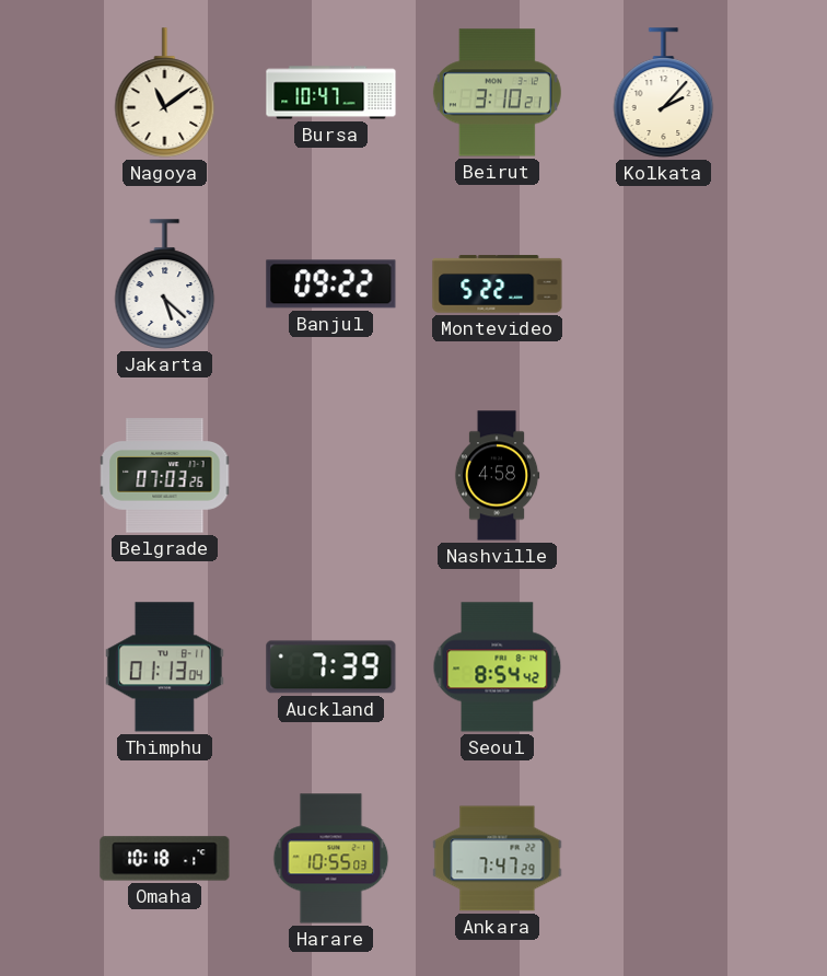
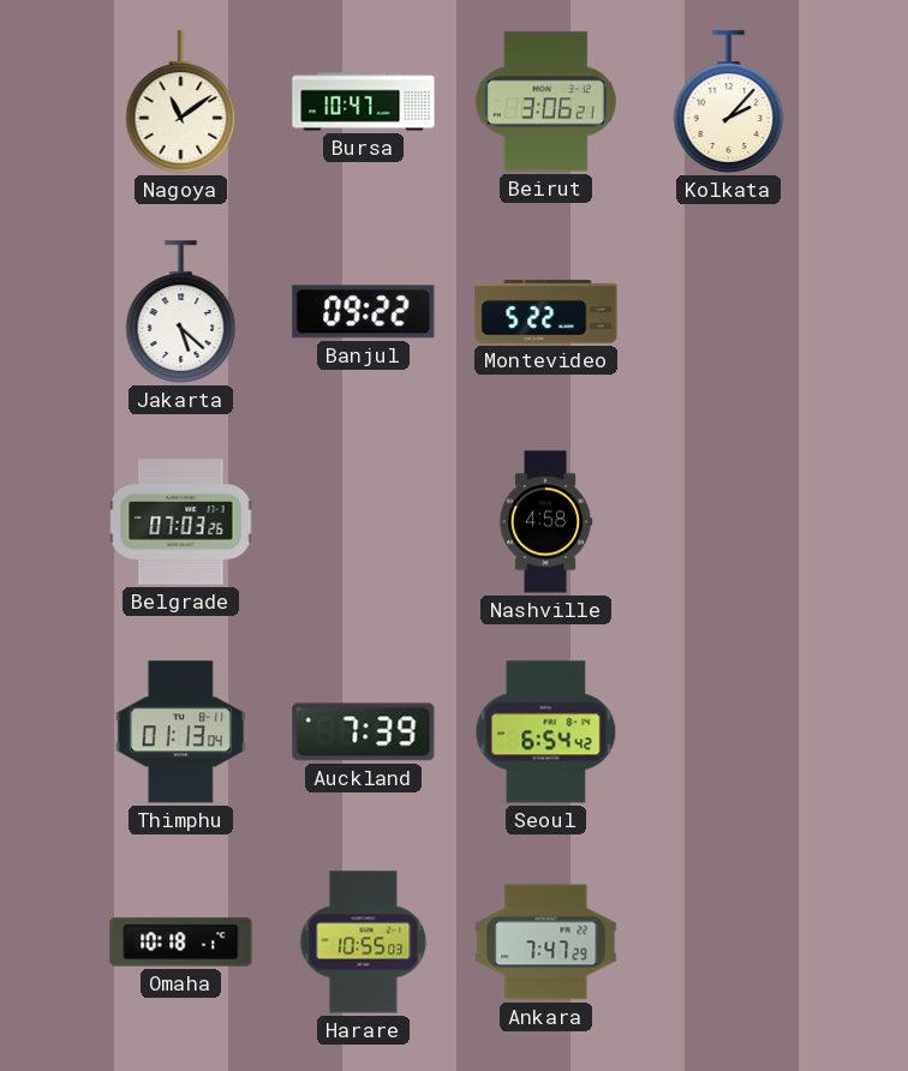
Beirut: 3:10 -> 3:06 (545, 102)
Seoul: 8:54 -> 6:54 (546, 732)
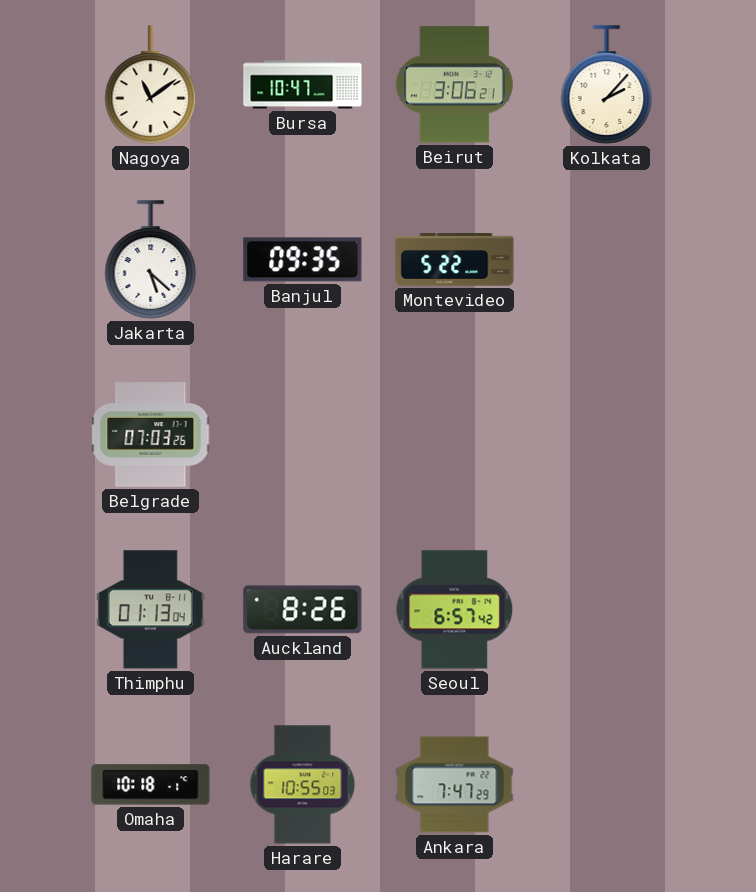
Banjul: 09:22 -> 09:35 (303, 260)
Nashville: 4:58 -> none (545, 522)
Auckland: 7:39 -> 8:26 (303, 610)
Seoul: 6:54 -> 6:57 (455, 610)
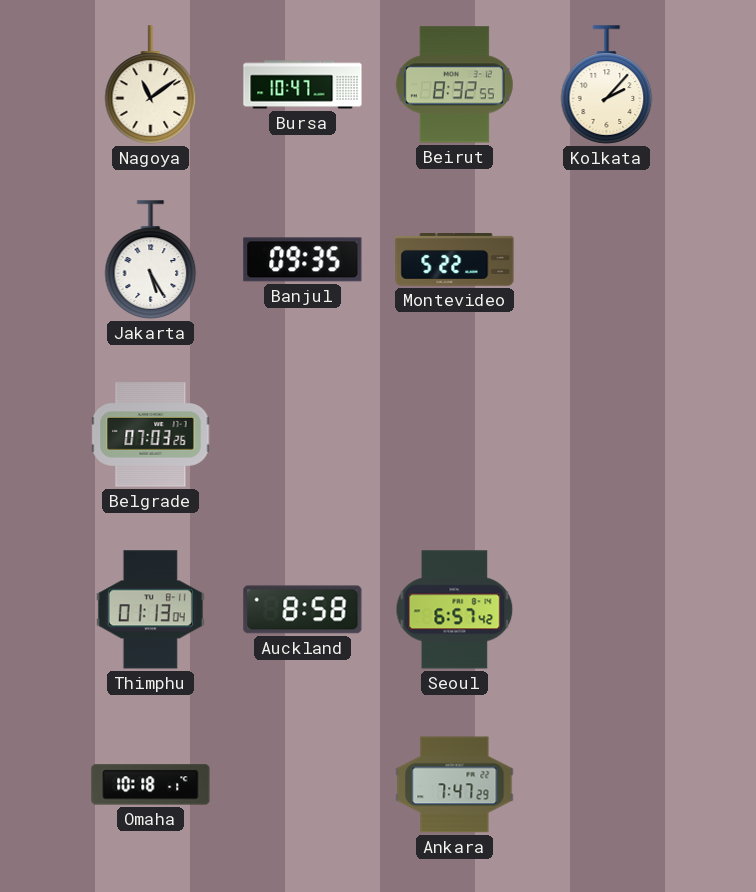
Beirut: 3:06 -> 8:32 (454, 85)
Jakarta: 5:22 -> 5:25 (151, 260)
Auckland: 8:26 -> 8:58 (303, 610)
Harare: 10:55 -> none (303, 785)
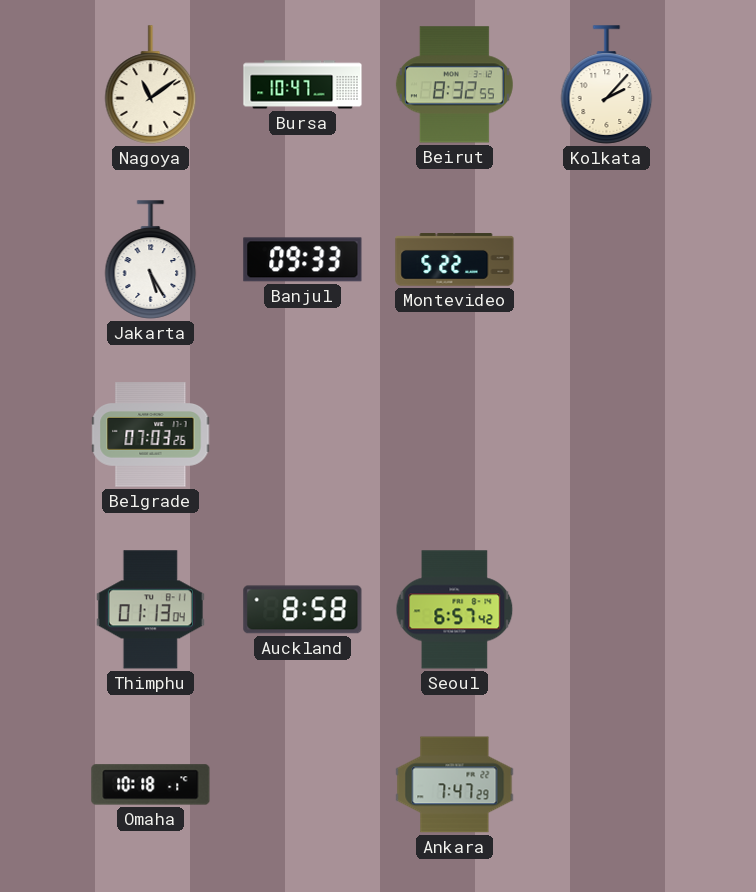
Banjul: 09:35 -> 09:33 (303, 260)
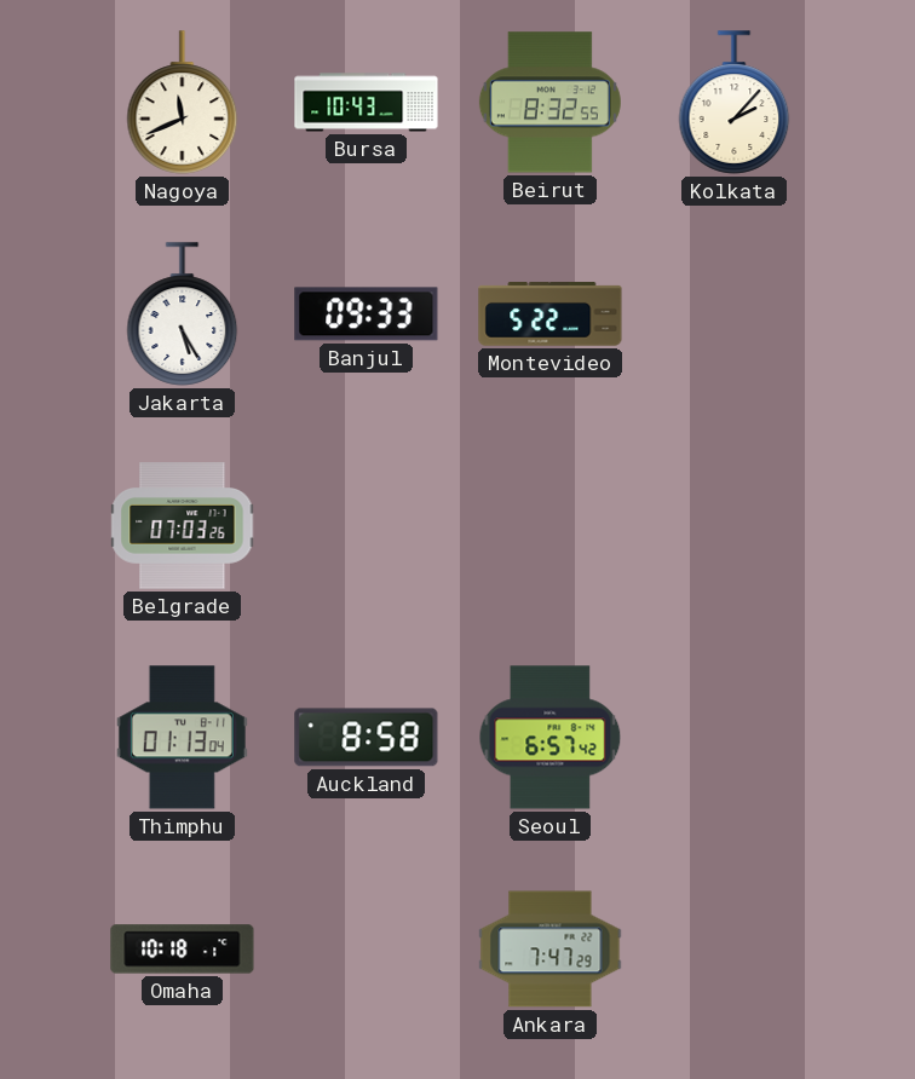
Nagoya: 11:09 -> 11:41 (183, 103)
Bursa: 10:47 -> 10:43 (367, 103)
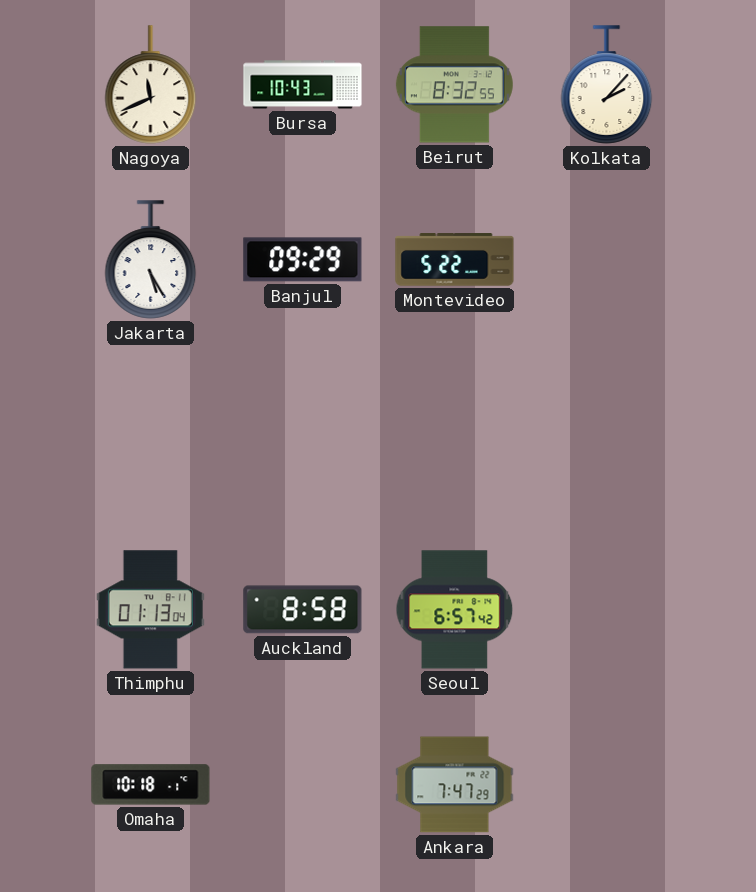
Banjul: 09:33 -> 09:29 (303, 260)
Belgrade: 07:03 -> none (183, 526)
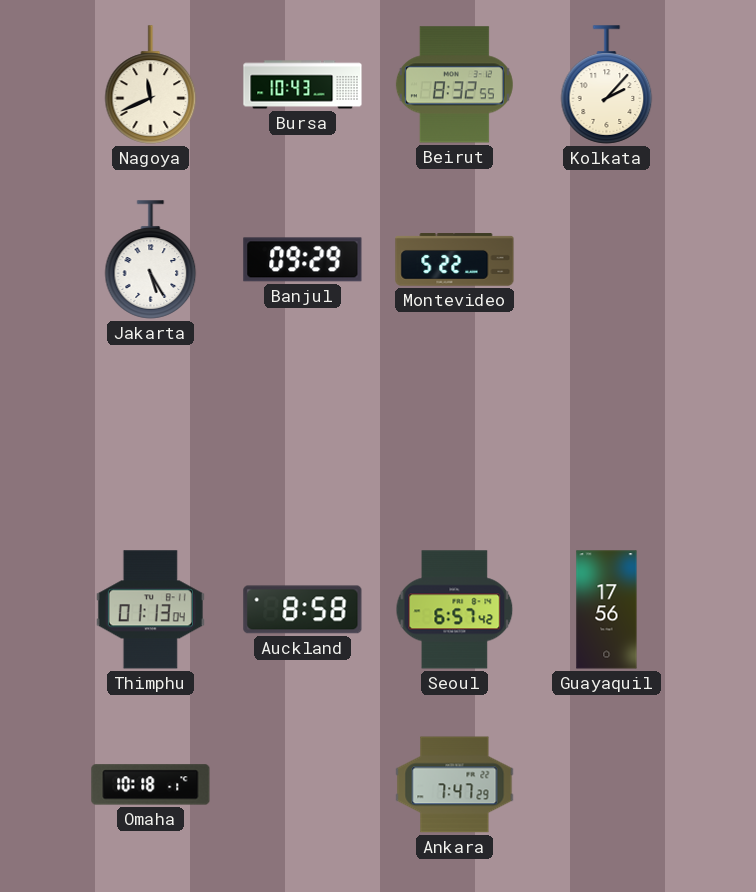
Guayaquil: none -> 17:56 (607, 610)
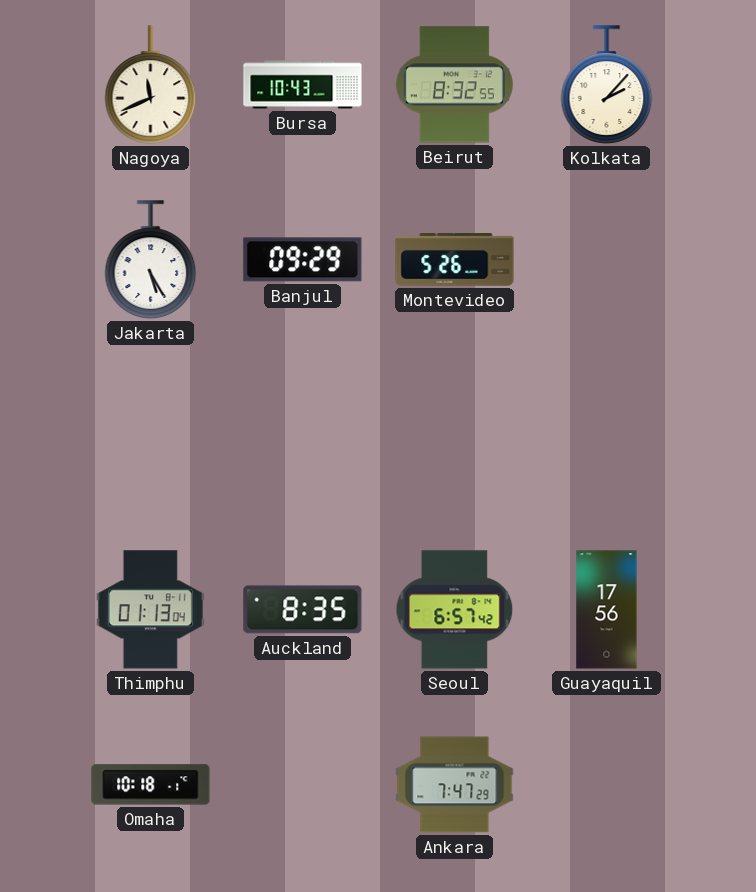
Montevideo: 5:22 -> 5:26 (455, 260)
Auckland: 8:58 -> 8:35 (303, 610)
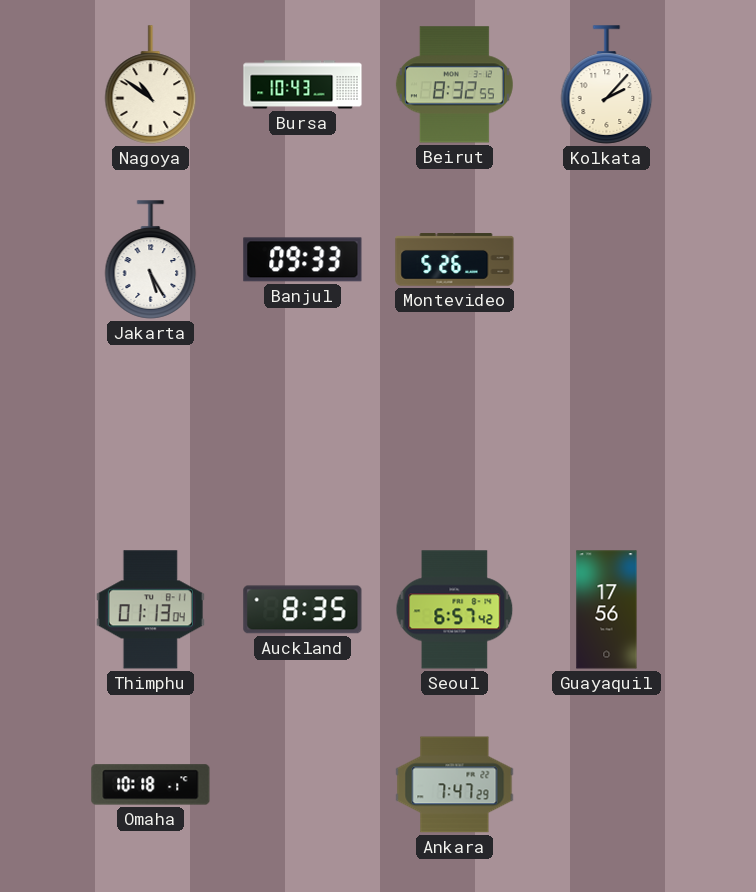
Nagoya: 11:41 -> 10:51 (151, 85)
Banjul: 09:29 -> 09:33 (303, 260)
